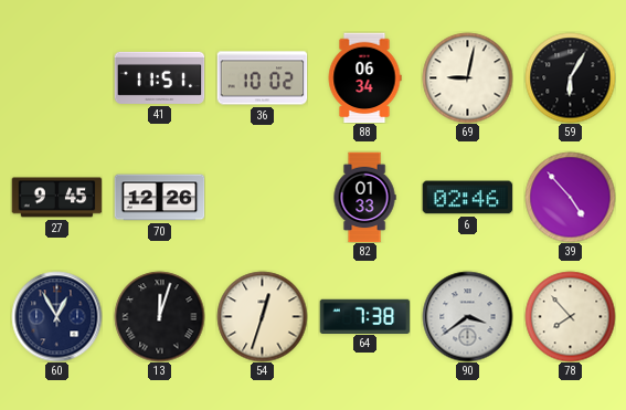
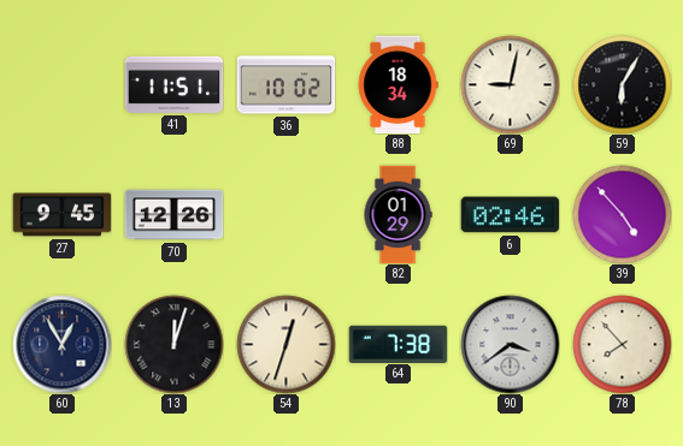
88: 06:34 -> 18:34 (398, 84)
82: 01:33 -> 01:29 (398, 214)
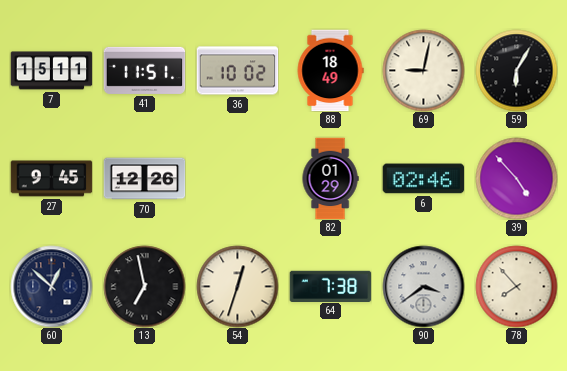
7: none -> 15:11 (51, 71)
88: 18:34 -> 18:49 (330, 70)
60: 12:55 -> 12:52 (51, 286)
13: 12:03 -> 6:58 (144, 286)
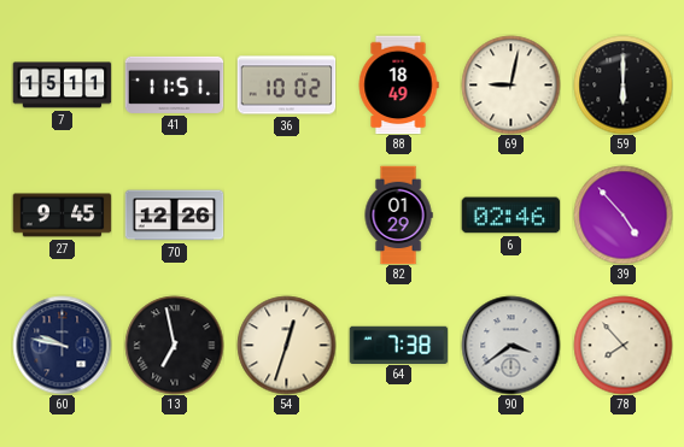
59: 6:05 -> 6:00 (622, 84)
60: 12:52 -> 9:47 (62, 345)
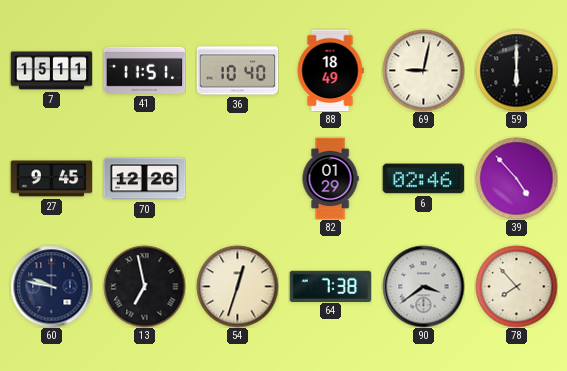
36: 10:02 -> 10:40 (237, 71)
